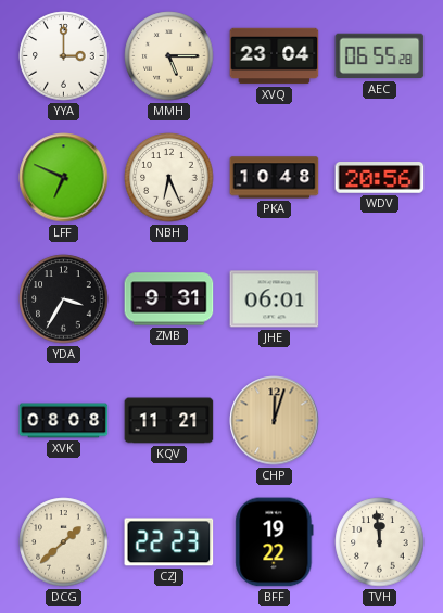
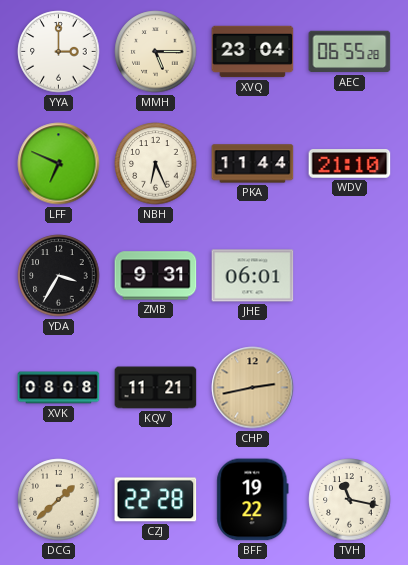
PKA: 10:48 -> 11:44 (253, 164)
WDV: 20:56 -> 21:10 (350, 164)
CHP: 12:03 -> 2:43 (253, 388)
CZJ: 22:23 -> 22:28 (156, 500)
TVH: 11:59 -> 11:17 (350, 500)
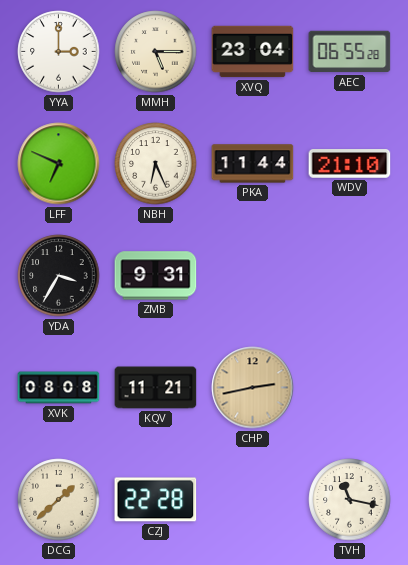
JHE: 06:01 -> none (253, 276)
BFF: 19:22 -> none (253, 500)
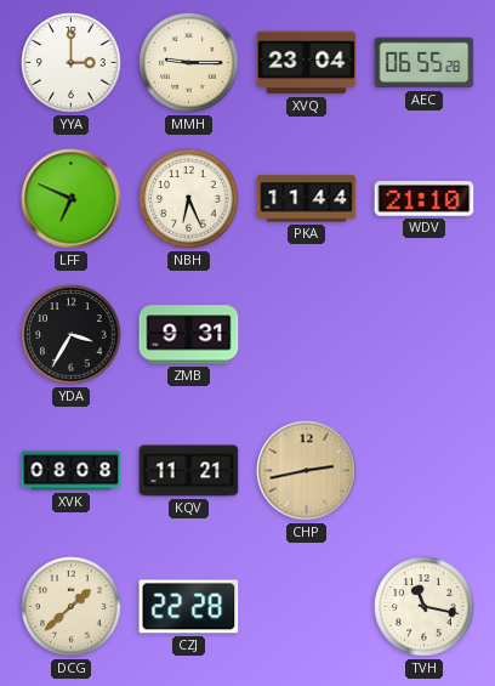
MMH: 5:15 -> 9:15 (189, 63)
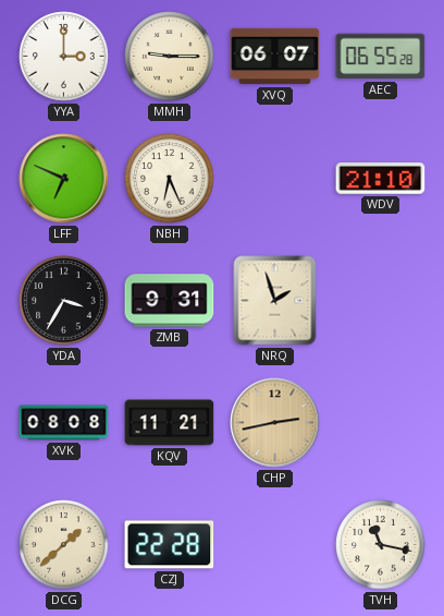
XVQ: 23:04 -> 06:07 (275, 57)
PKA: 11:44 -> none (307, 199)
NRQ: none -> 1:57 (275, 301)
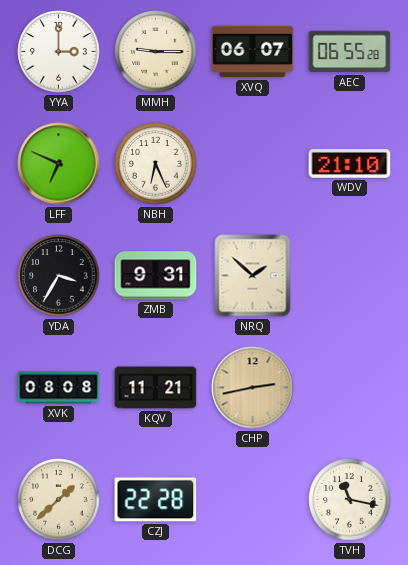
NRQ: 1:57 -> 1:52 (253, 276)
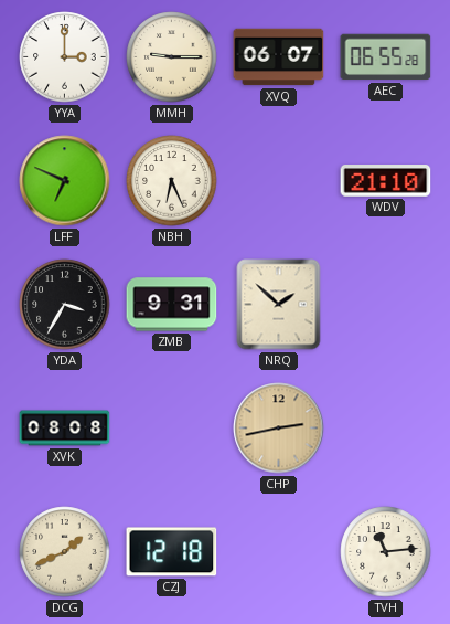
KQV: 11:21 -> none (156, 388)
DCG: 1:38 -> 1:41 (65, 552)
CZJ: 22:28 -> 12:18 (172, 552)
TVH: 11:17 -> 11:14 (386, 552)
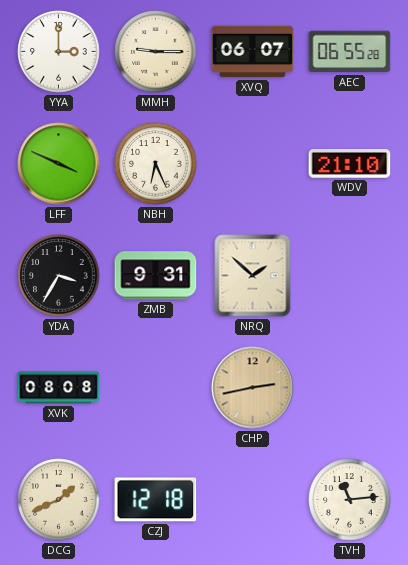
LFF: 6:49 -> 3:49 (59, 164)
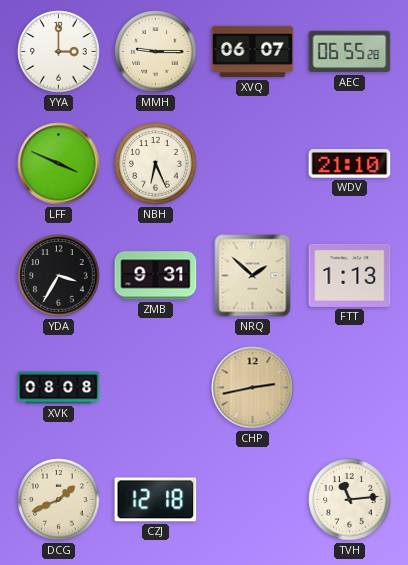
FTT: none -> 1:13 (350, 275)
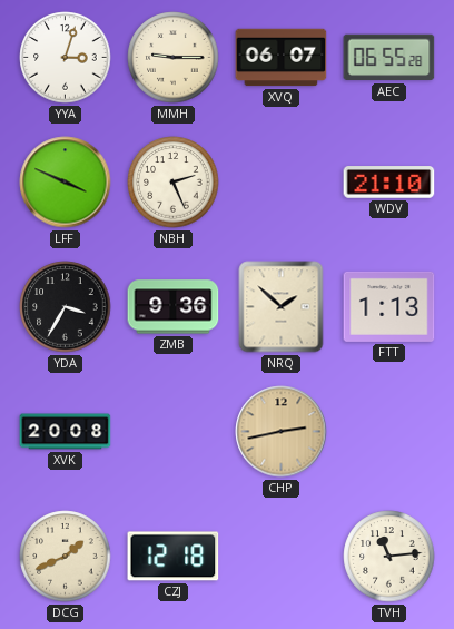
YYA: 3:00 -> 3:03 (66, 58)
NBH: 6:26 -> 2:26 (174, 183)
ZMB: 9:31 -> 9:36 (174, 307)
XVK: 08:08 -> 20:08 (66, 432)
